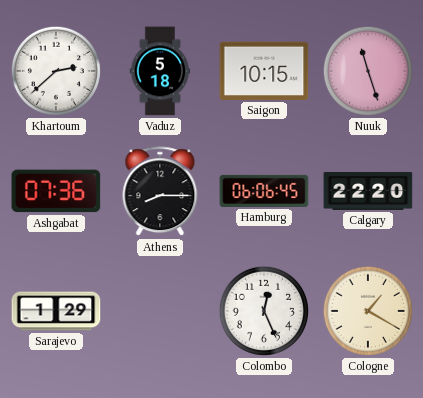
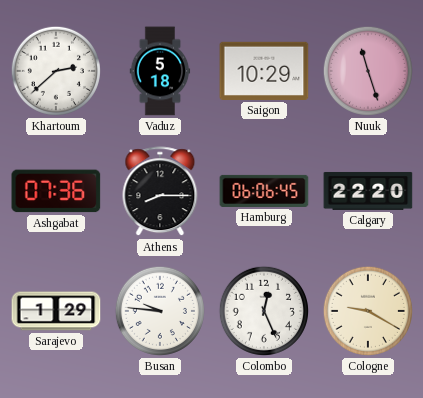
Saigon: 10:15 -> 10:29 (264, 71)
Busan: none -> 9:46 (160, 311)
Cologne: 1:20 -> 9:20 (368, 311)
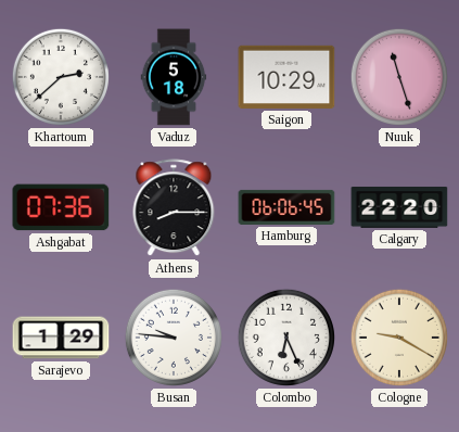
Colombo: 12:26 -> 6:26 (286, 338)
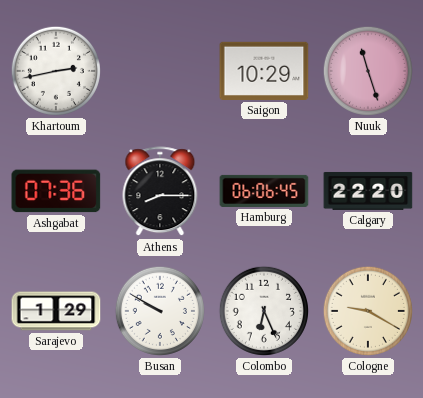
Khartoum: 2:38 -> 2:43 (56, 71)
Vaduz: 5:18 -> none (174, 77)
Busan: 9:46 -> 9:50 (160, 311)
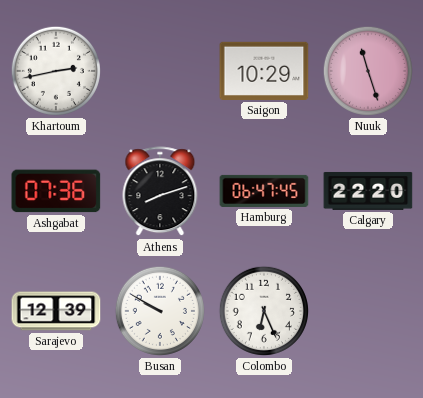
Athens: 8:15 -> 8:12 (160, 192)
Hamburg: 06:06 -> 06:47 (264, 191)
Sarajevo: 1:29 -> 12:39 (56, 311)
Cologne: 9:20 -> none (368, 311)
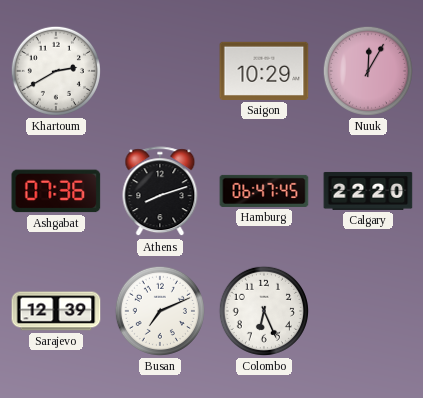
Khartoum: 2:43 -> 2:40 (56, 71)
Nuuk: 11:27 -> 12:05 (368, 71)
Busan: 9:50 -> 7:11 (160, 311)
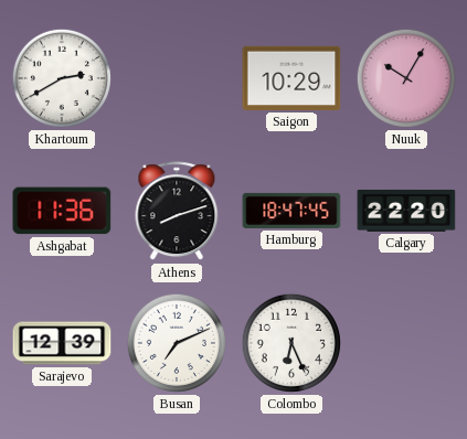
Nuuk: 12:05 -> 10:05 (406, 78)
Ashgabat: 07:36 -> 11:36 (62, 211)
Hamburg: 06:47 -> 18:47 (291, 211)
